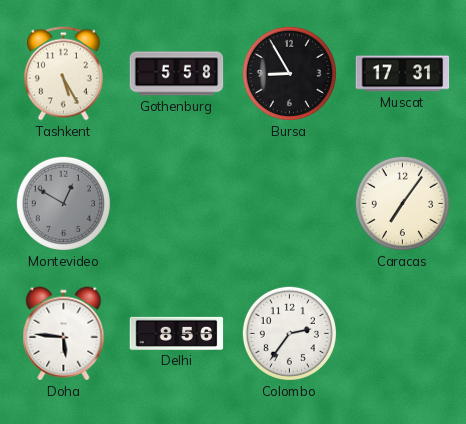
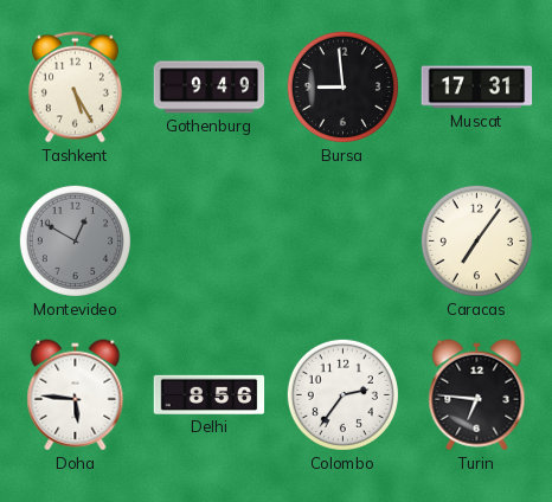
Gothenburg: 5:58 -> 9:49 (210, 88)
Bursa: 8:55 -> 8:59 (342, 86)
Turin: none -> 6:46 (477, 395)
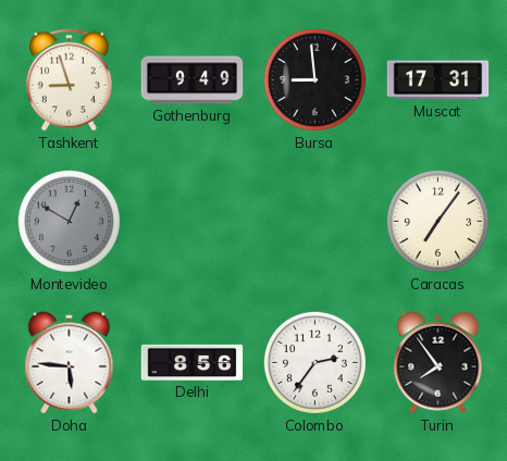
Tashkent: 5:25 -> 8:57 (69, 80)
Turin: 6:46 -> 7:54 (438, 363)
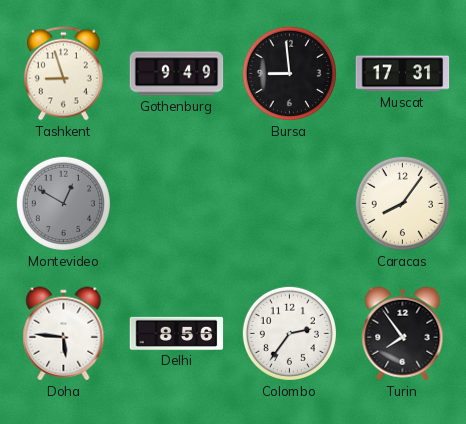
Caracas: 7:06 -> 8:06 (402, 203)
